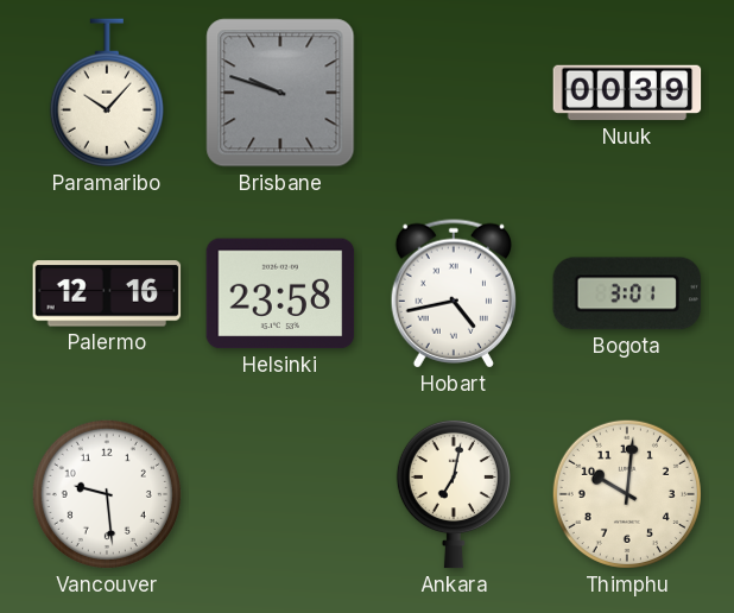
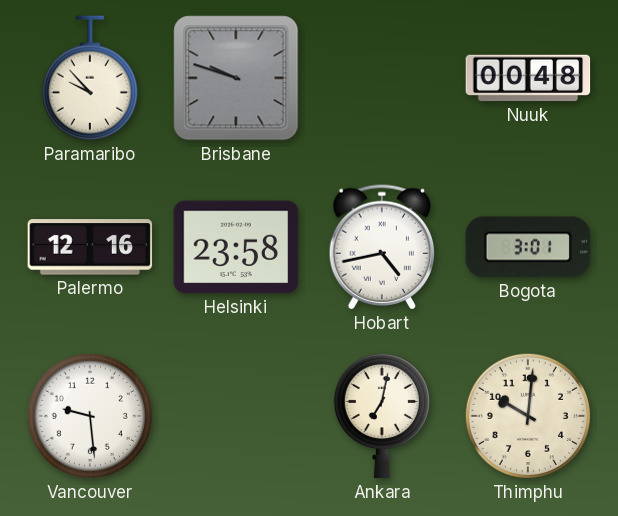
Paramaribo: 10:07 -> 9:53 (90, 78)
Nuuk: 00:39 -> 00:48 (528, 78)
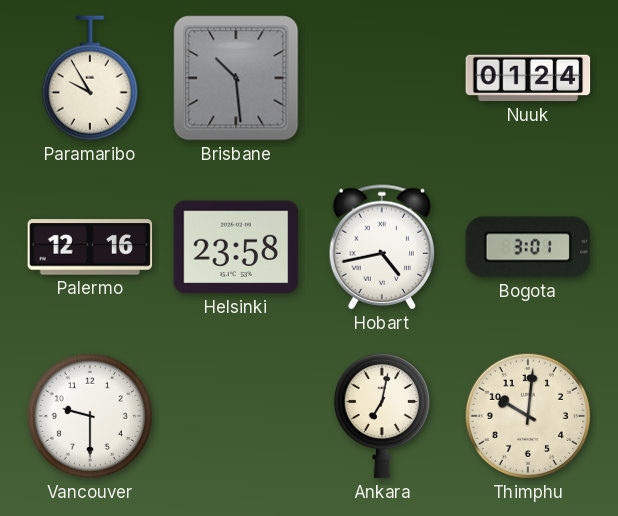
Paramaribo: 9:53 -> 9:55 (90, 78)
Brisbane: 9:48 -> 10:29 (236, 78)
Nuuk: 00:48 -> 01:24 (528, 78)
Vancouver: 9:29 -> 9:30 (90, 416)
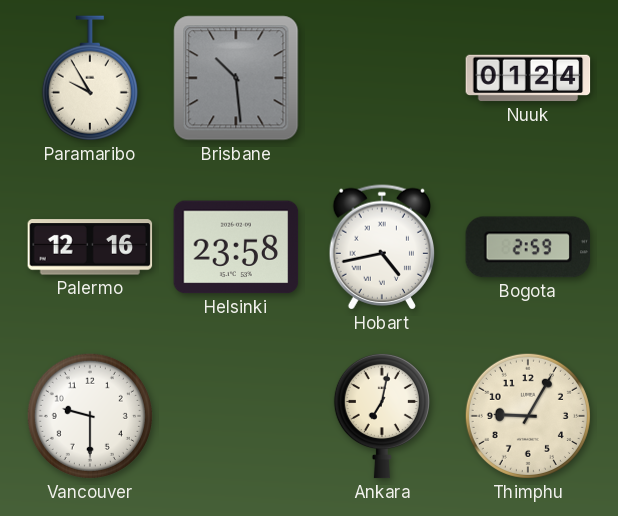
Bogota: 3:01 -> 2:59 (528, 247)
Thimphu: 10:01 -> 9:05 (528, 416)
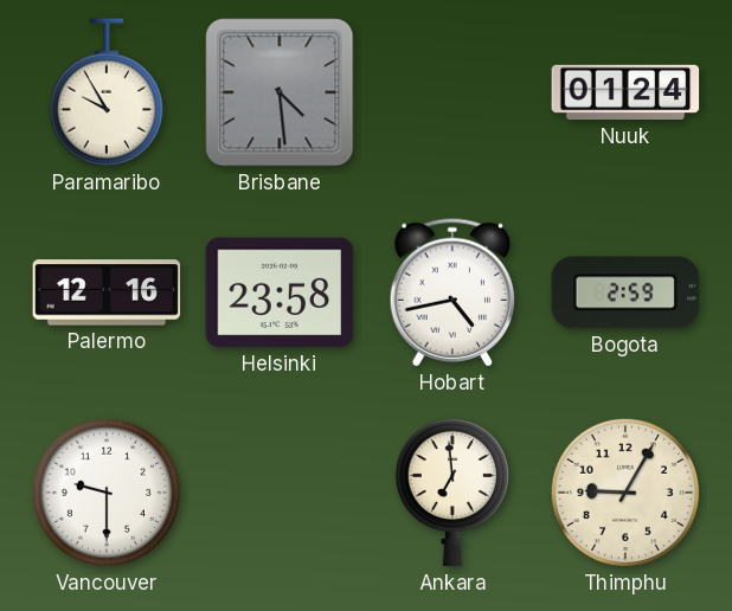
Brisbane: 10:29 -> 4:29 (280, 92)
Ankara: 7:02 -> 6:59 (452, 493)
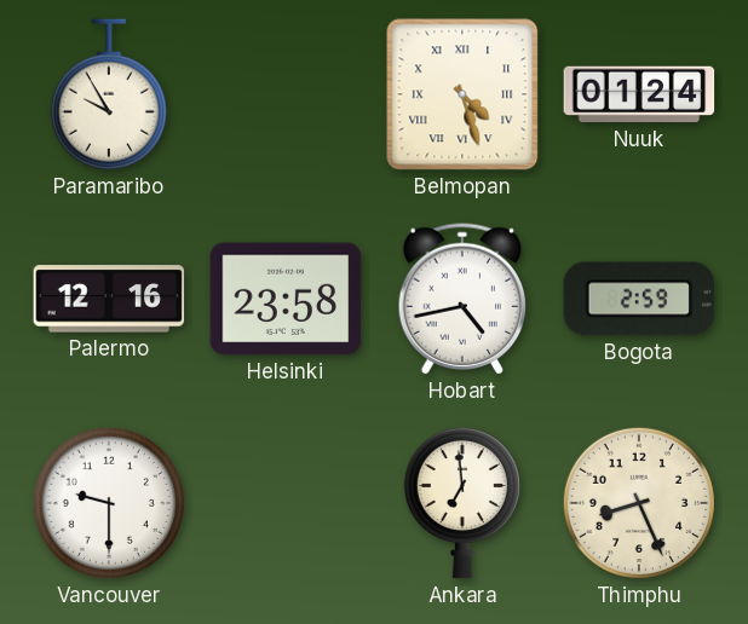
Brisbane: 4:29 -> none (280, 92)
Belmopan: none -> 4:27 (462, 94)
Thimphu: 9:05 -> 8:26 (639, 503)
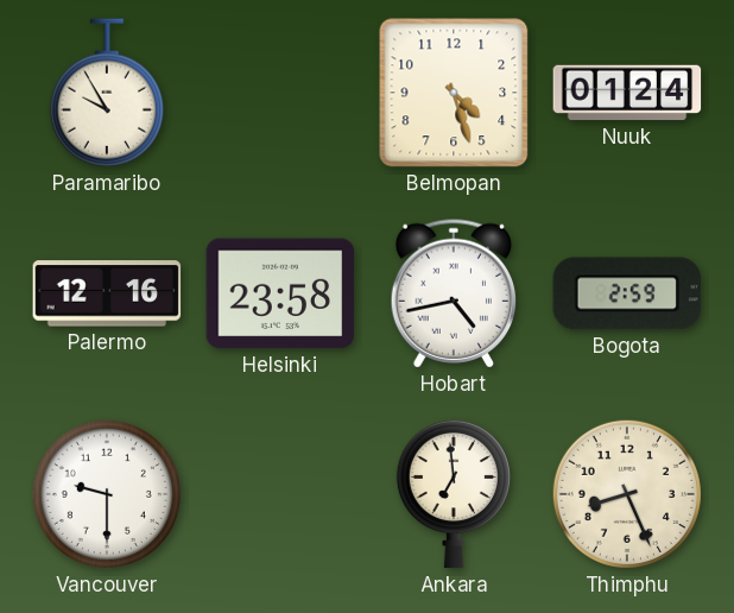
Belmopan numerals: Roman -> Arabic (454, 93)
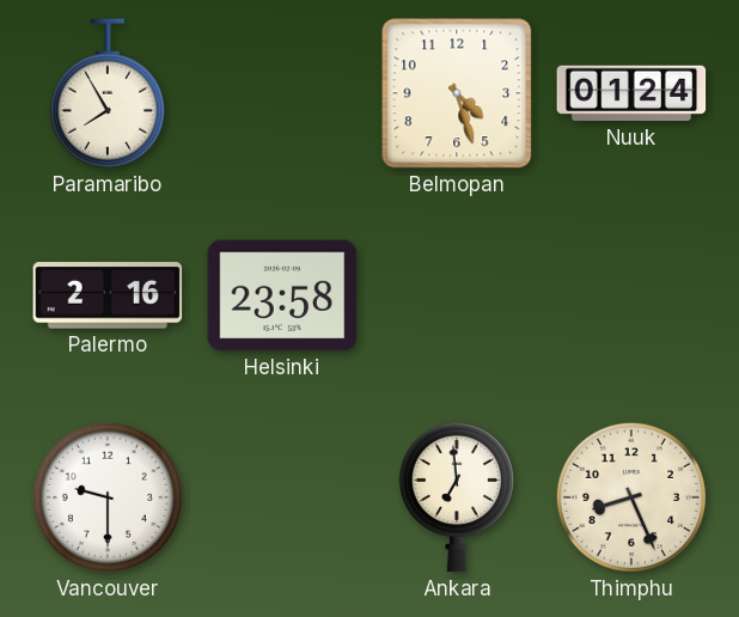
Paramaribo: 9:55 -> 7:55 (108, 93)
Palermo: 12:16 -> 2:16 (108, 295)
Hobart: 4:43 -> none (453, 293)
Bogota: 2:59 -> none (627, 293)
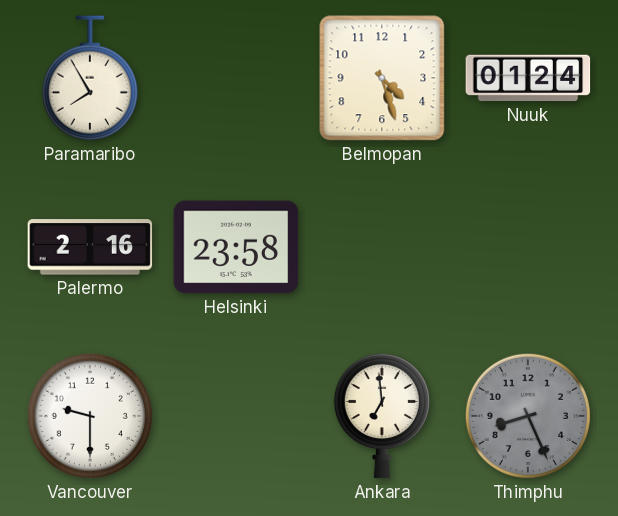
Thimphu dial: cream -> grey (528, 416)
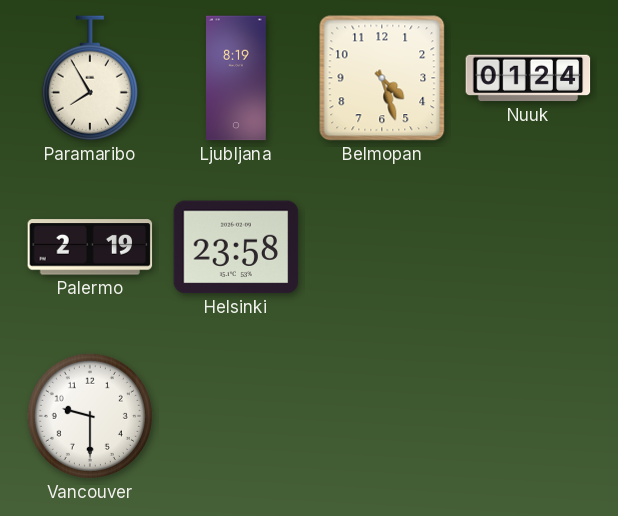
Ljubljana: none -> 8:19 (237, 78)
Palermo: 2:16 -> 2:19 (90, 247)
Ankara: 6:59 -> none (382, 416)
Thimphu: 8:26 -> none (528, 416)
